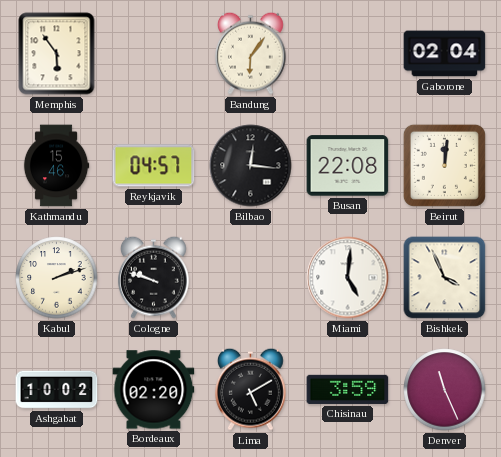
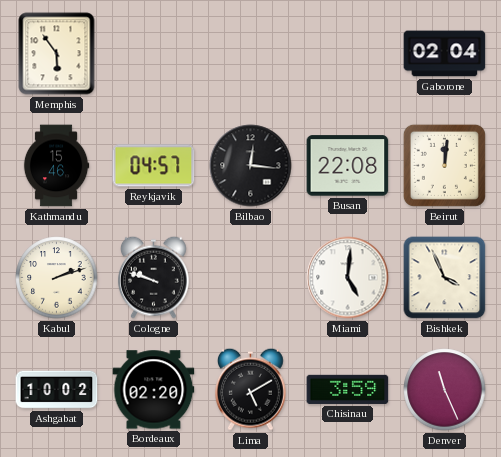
Bandung: 6:06 -> none (250, 53)
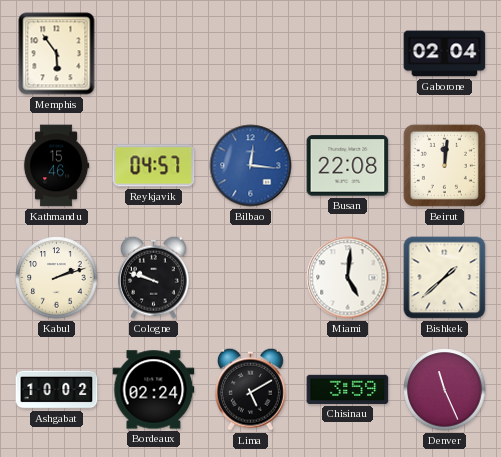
Bilbao dial: black -> blue (251, 166)
Bishkek: 3:56 -> 1:38 (445, 278)
Bordeaux: 02:20 -> 02:24 (154, 390)
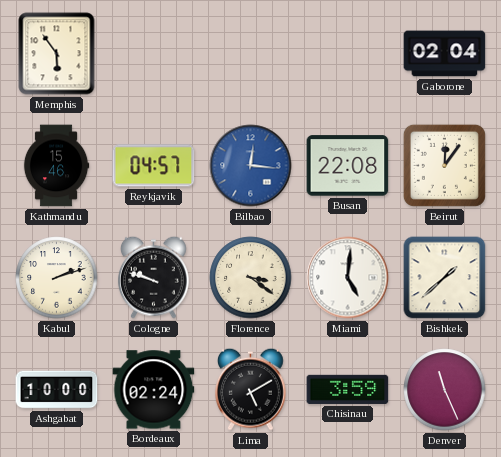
Beirut: 12:01 -> 12:06 (444, 165)
Florence: none -> 3:21 (251, 278)
Ashgabat: 10:02 -> 10:00 (57, 390)
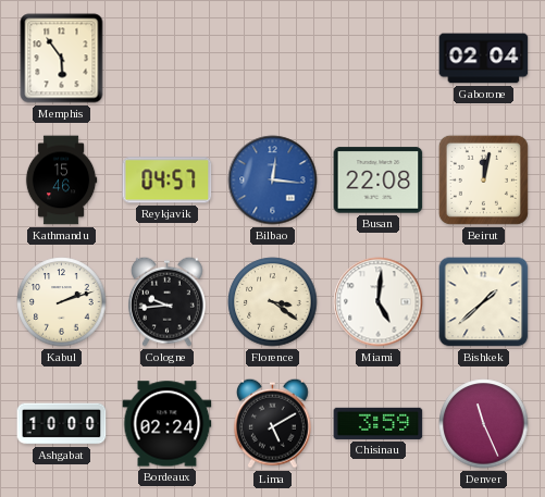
Beirut: 12:06 -> 12:02 (483, 179)
Cologne: 9:48 -> 9:44 (166, 301)
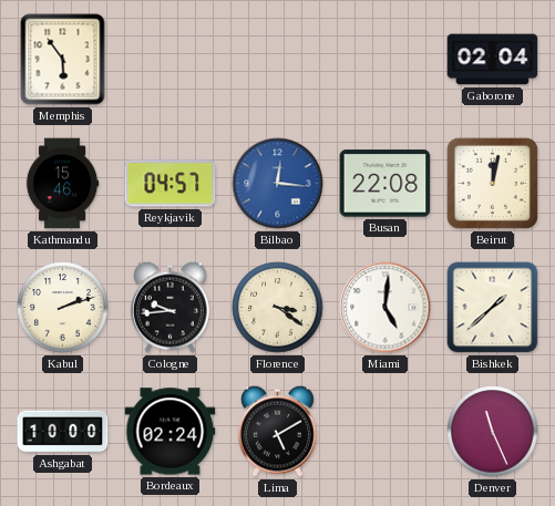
Chisinau: 3:59 -> none (379, 423)
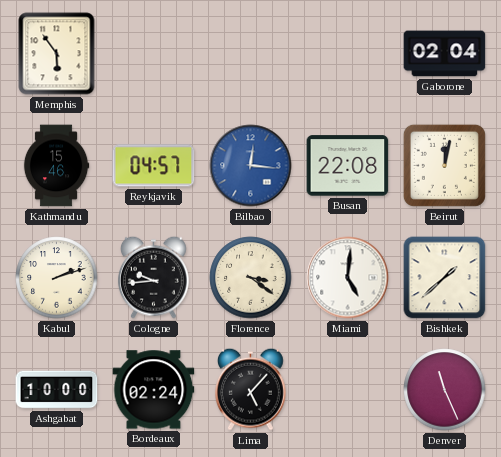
Lima: 5:10 -> 5:07 (250, 389)
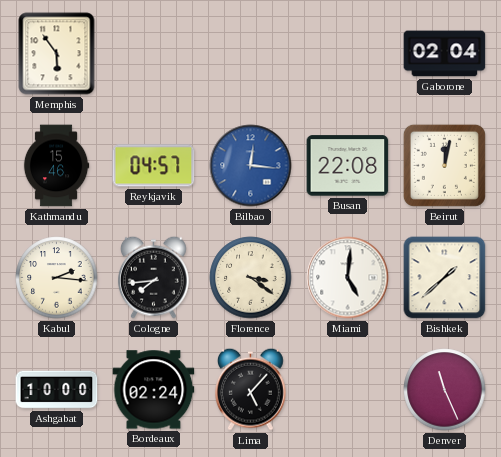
Kabul: 2:12 -> 2:16 (57, 278)
Cologne: 9:44 -> 7:44 (153, 277)
